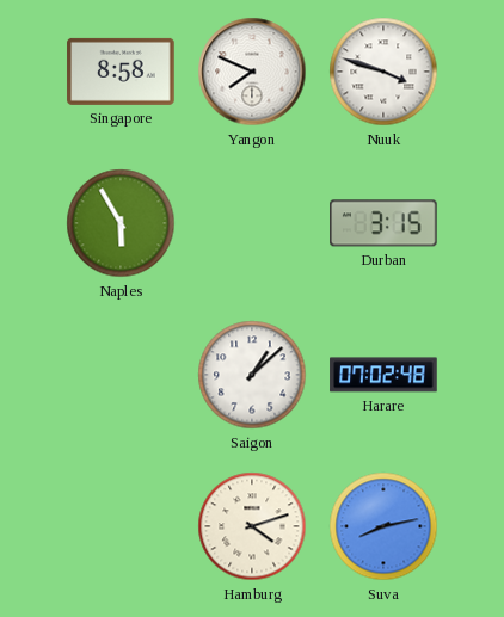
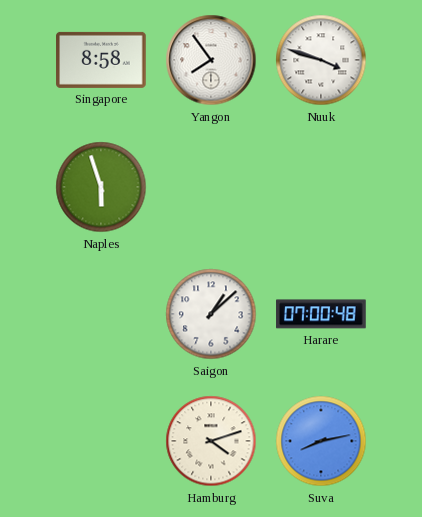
Yangon: 7:49 -> 7:54 (211, 60)
Naples: 5:55 -> 5:57 (101, 187)
Durban: 3:15 -> none (385, 223)
Harare: 07:02 -> 07:00 (321, 314)
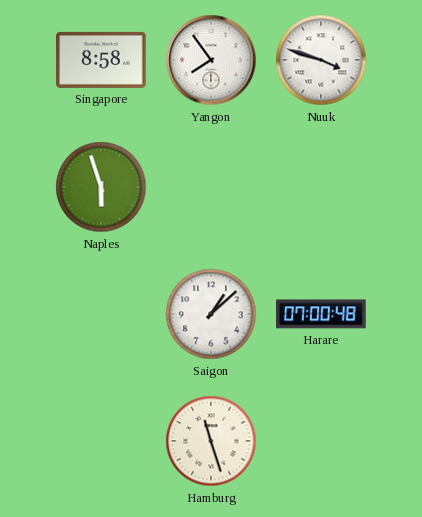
Hamburg: 4:12 -> 11:27 (211, 441)
Suva: 8:13 -> none (321, 441)
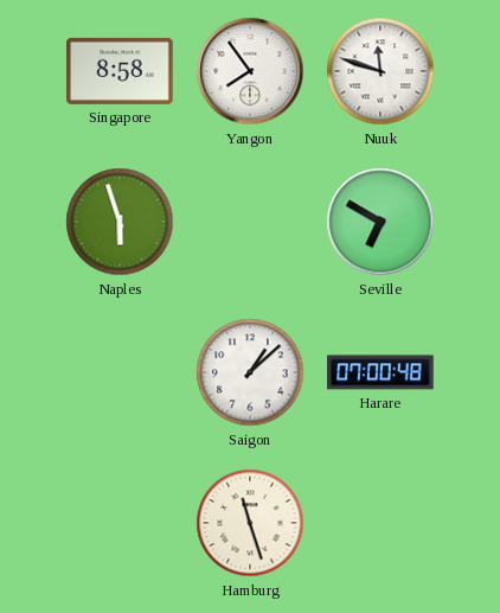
Nuuk: 3:48 -> 11:48 (380, 71)
Seville: none -> 6:50 (380, 222)
